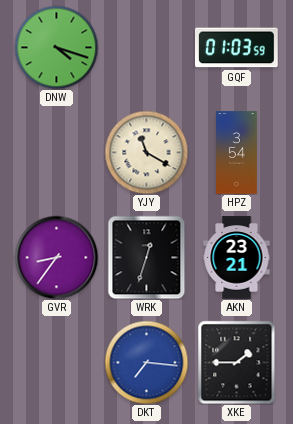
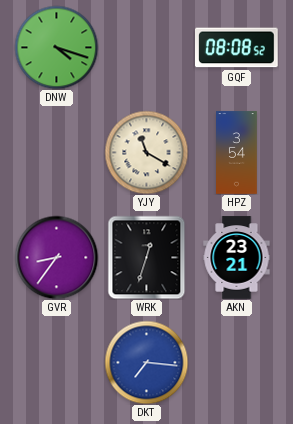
GQF: 01:03 -> 08:08 (237, 48)
XKE: 1:45 -> none (237, 362)
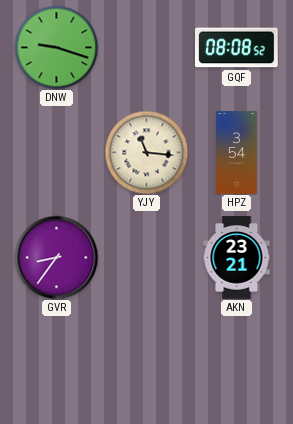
DNW: 4:18 -> 9:18 (56, 47)
YJY: 11:20 -> 11:16 (146, 152)
WRK: 12:33 -> none (147, 257)
DKT: 7:16 -> none (146, 362)
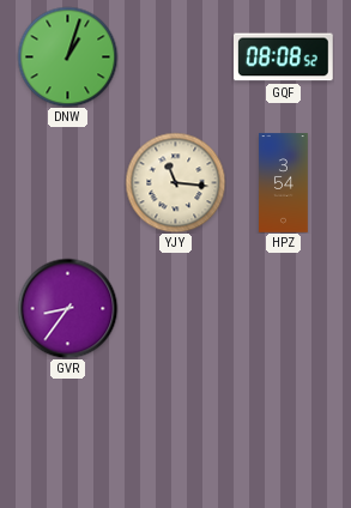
DNW: 9:18 -> 1:03 (67, 56)
AKN: 23:21 -> none (237, 258)
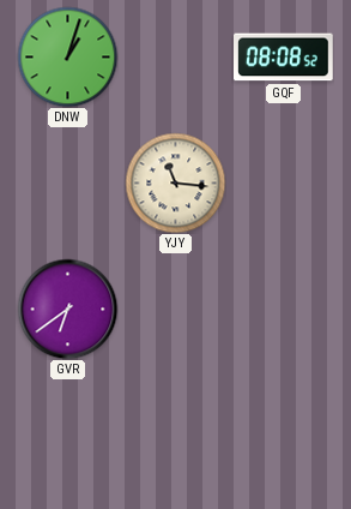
HPZ: 3:54 -> none (284, 183)
GVR: 8:36 -> 6:39 (67, 309)
